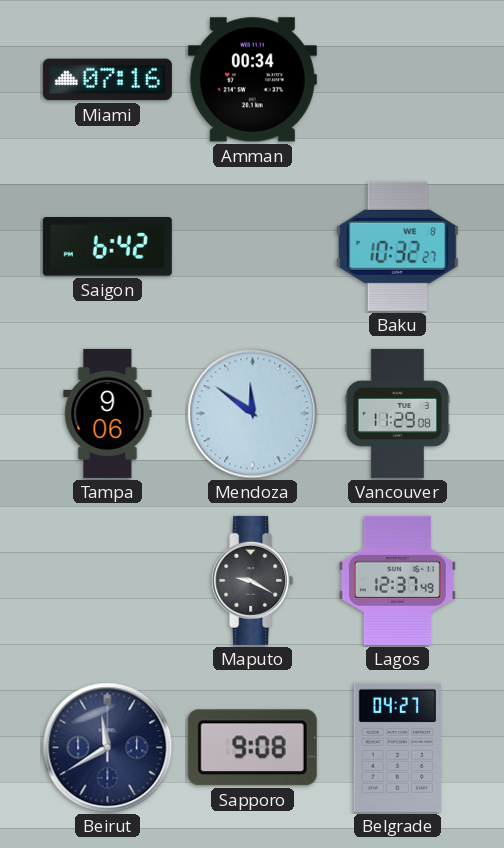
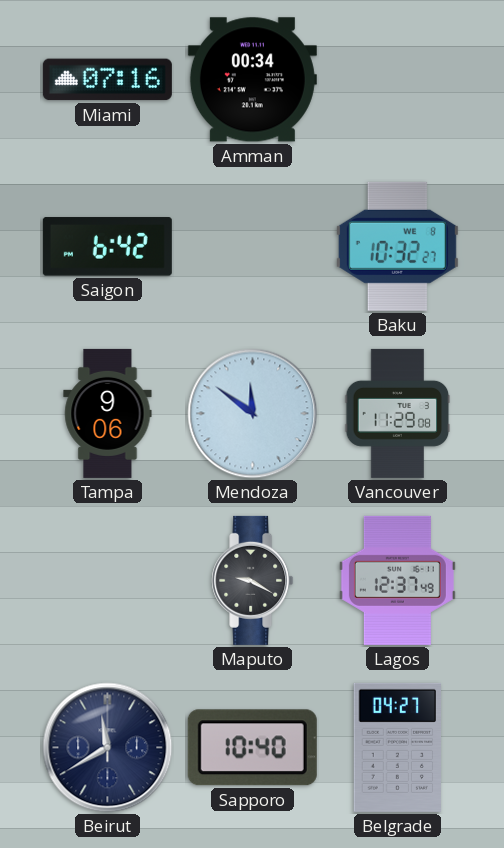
Sapporo: 9:08 -> 10:40 (252, 748)
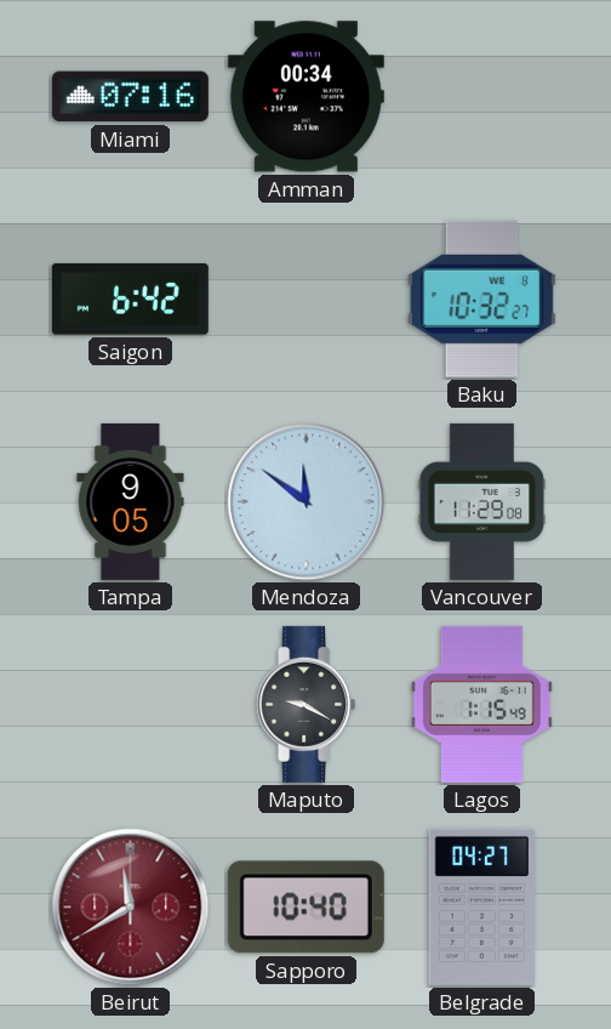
Tampa: 9:06 -> 9:05 (131, 501)
Lagos: 12:37 -> 1:15 (481, 704)
Beirut dial: navy -> burgundy (131, 908)
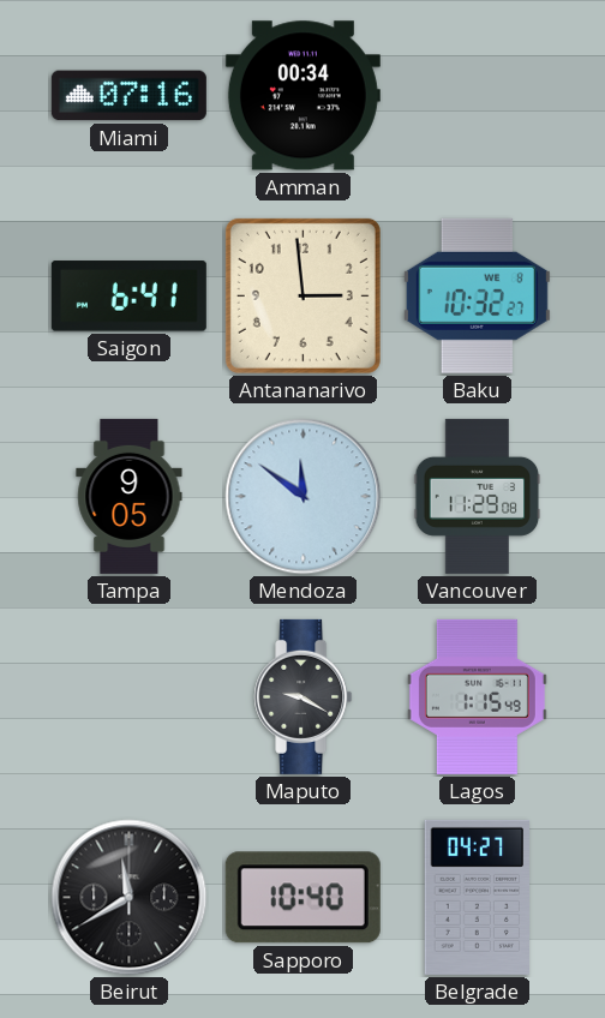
Saigon: 6:42 -> 6:41 (128, 297)
Antananarivo: none -> 2:59 (302, 295)
Beirut dial: burgundy -> black (130, 898)
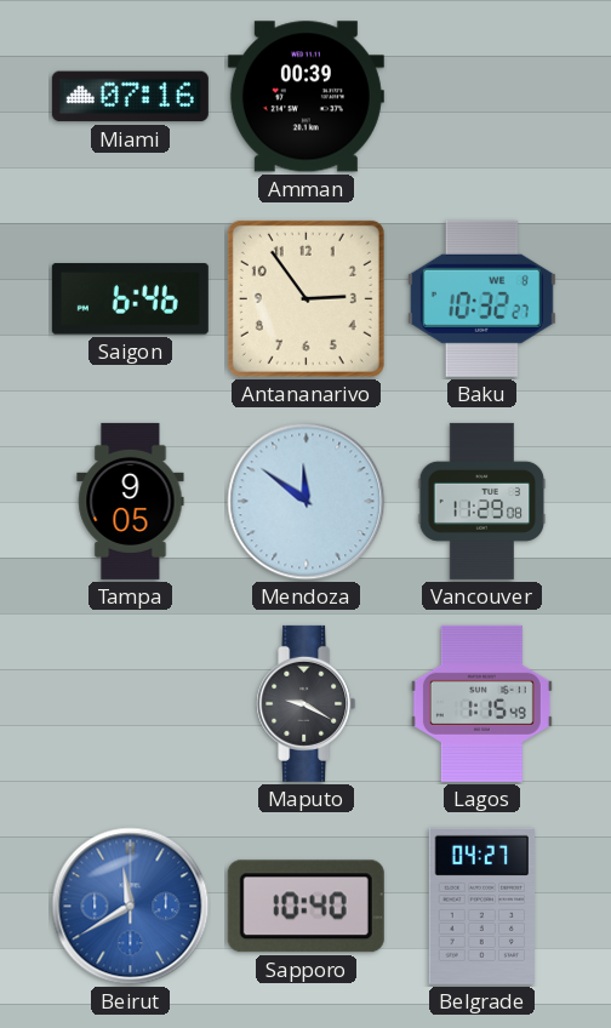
Amman: 00:34 -> 00:39 (305, 97)
Saigon: 6:41 -> 6:46 (130, 299)
Antananarivo: 2:59 -> 2:54 (305, 298)
Beirut dial: black -> blue (131, 907)
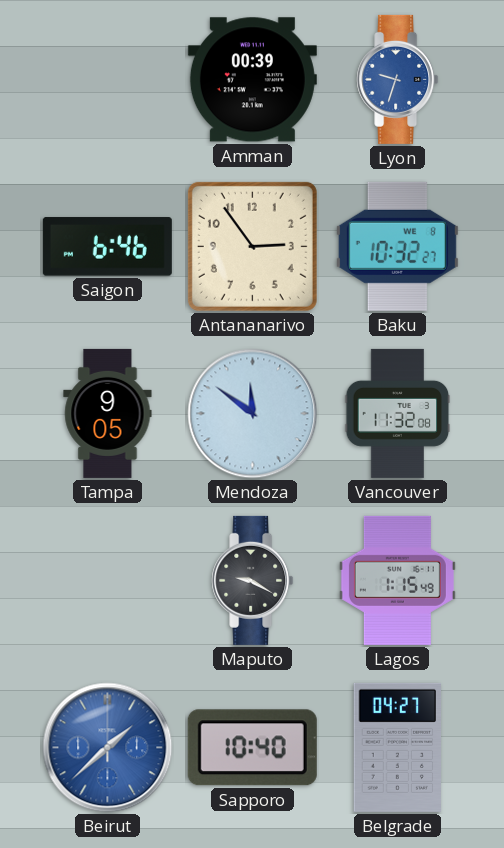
Miami: 07:16 -> none (130, 97)
Lyon: none -> 9:33 (398, 79)
Vancouver: 11:29 -> 11:32 (398, 413)
Beirut: 11:40 -> 1:38 (108, 748)
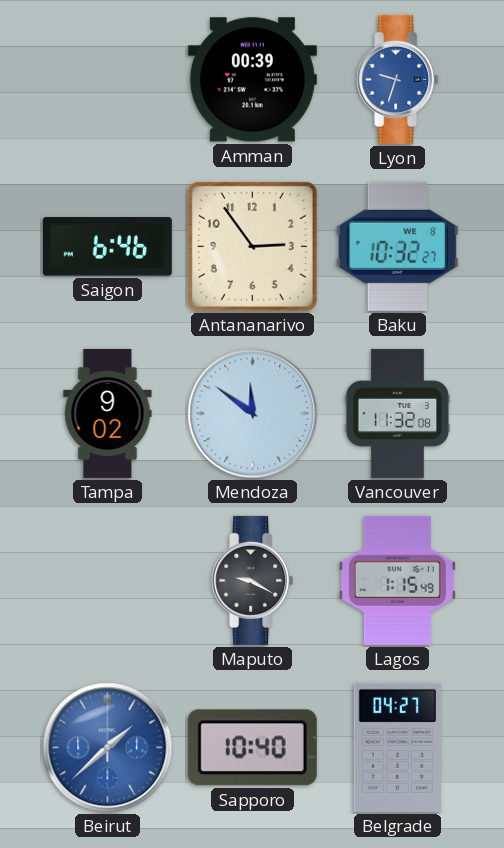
Tampa: 9:05 -> 9:02 (108, 413)
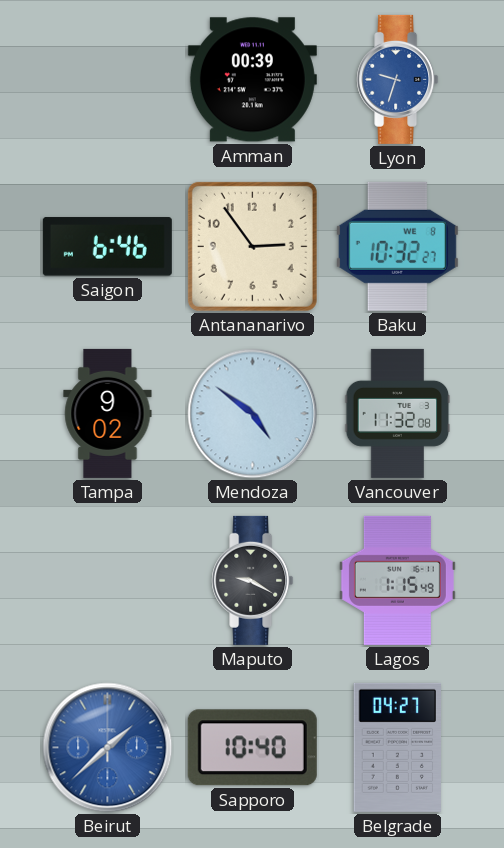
Mendoza: 11:51 -> 4:51 (253, 414)
